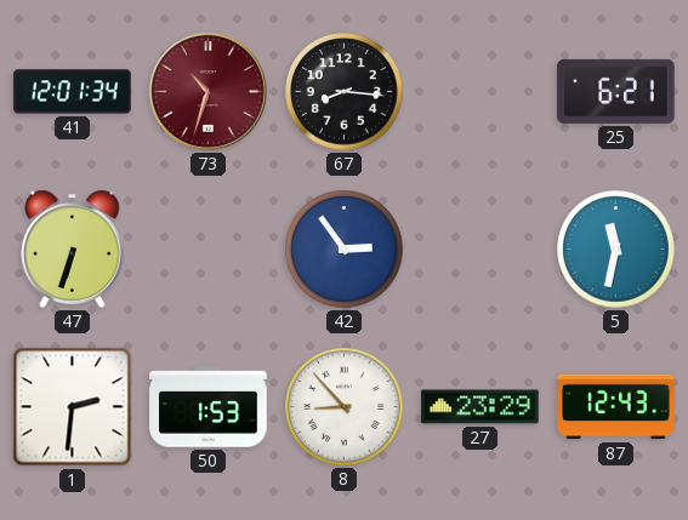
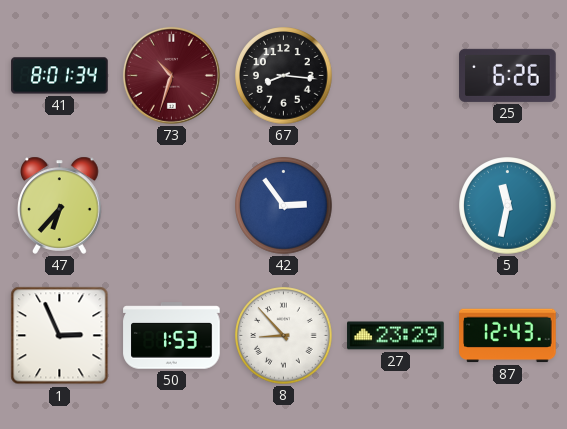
41: 12:01 -> 8:01 (60, 76)
25: 6:21 -> 6:26 (508, 75)
47: 6:33 -> 6:37 (60, 205)
1: 2:31 -> 2:56 (60, 336)
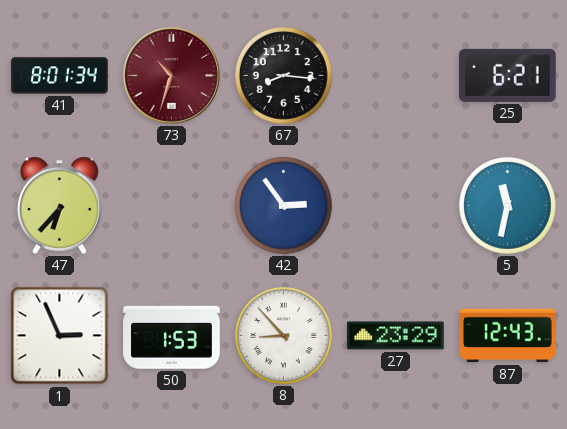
25: 6:26 -> 6:21 (508, 75)
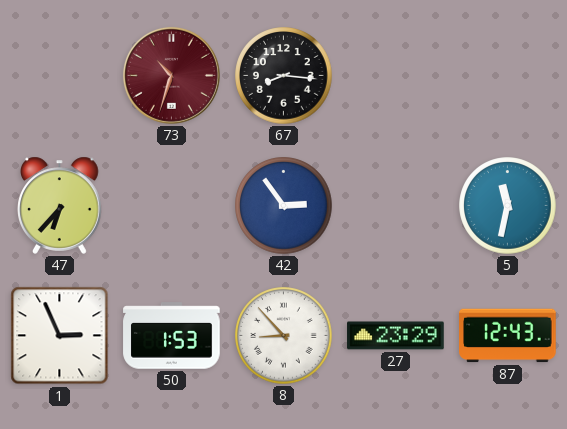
41: 8:01 -> none (60, 76)
25: 6:21 -> none (508, 75)
